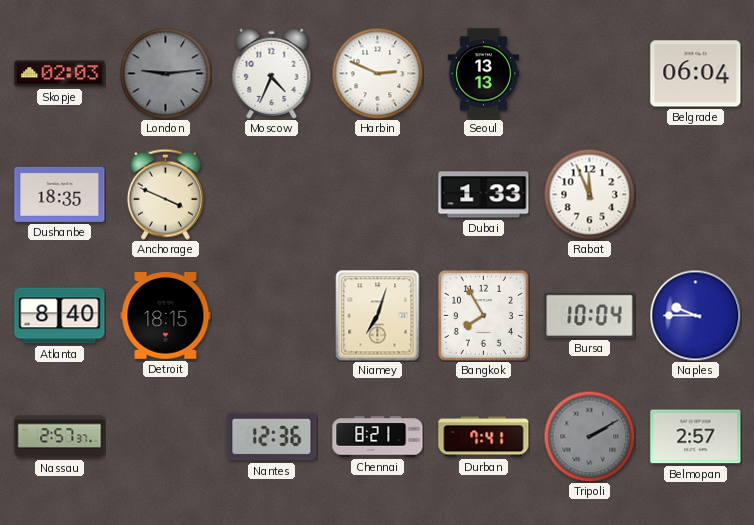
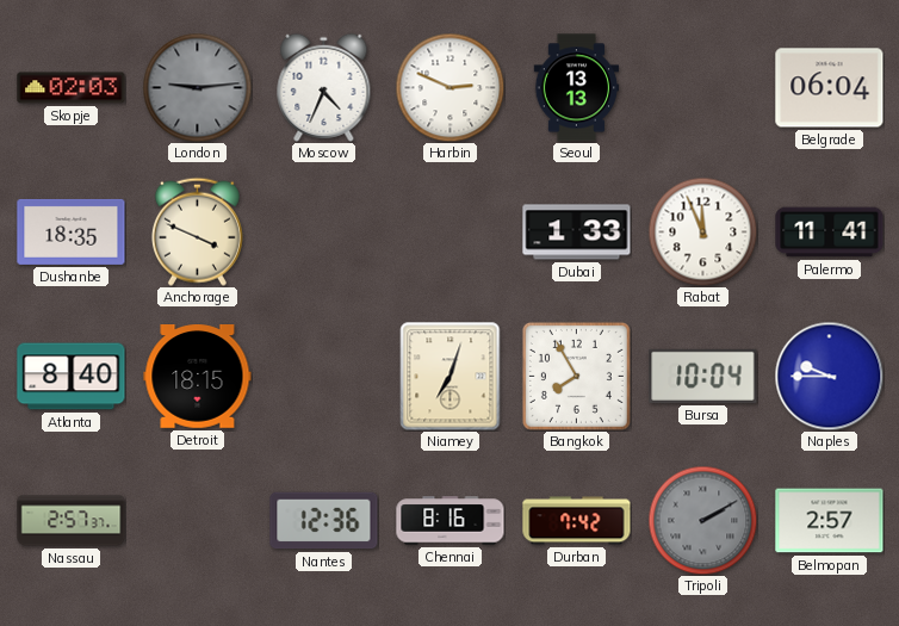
Palermo: none -> 11:41 (830, 233)
Chennai: 8:21 -> 8:16 (451, 521)
Durban: 7:41 -> 7:42 (577, 521)
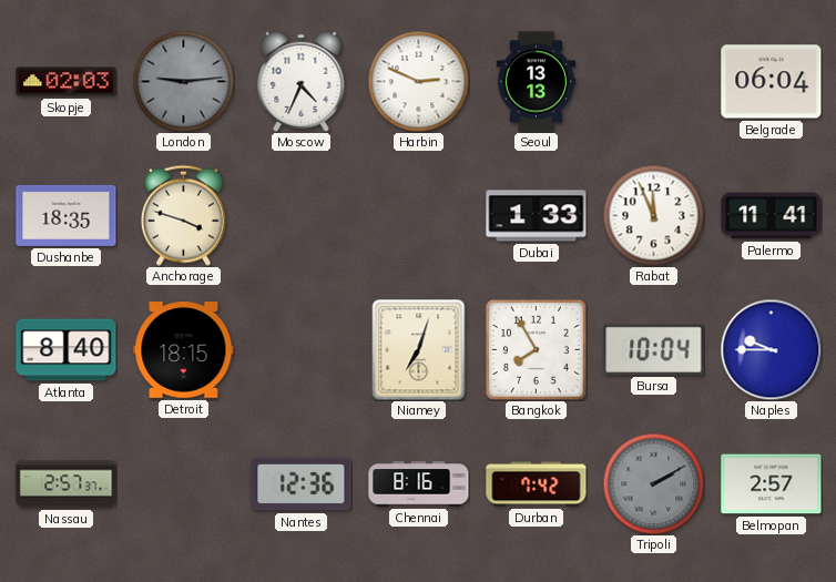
Anchorage: 3:49 -> 3:48 (183, 215)
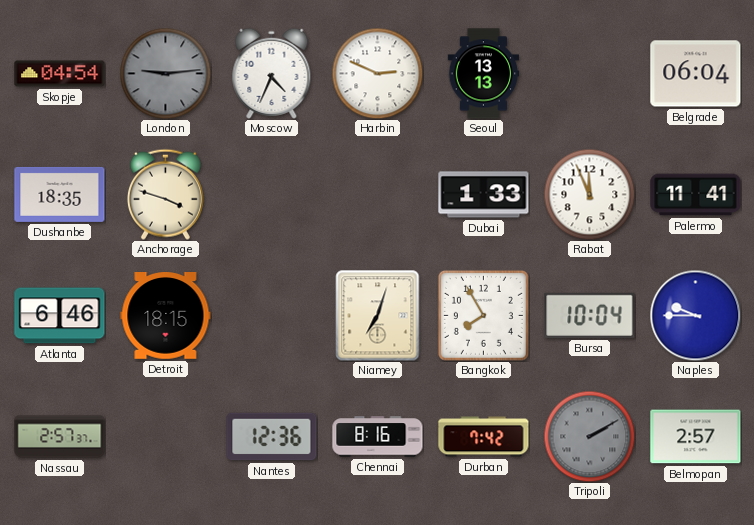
Skopje: 02:03 -> 04:54 (60, 74)
Atlanta: 8:40 -> 6:46 (60, 316)
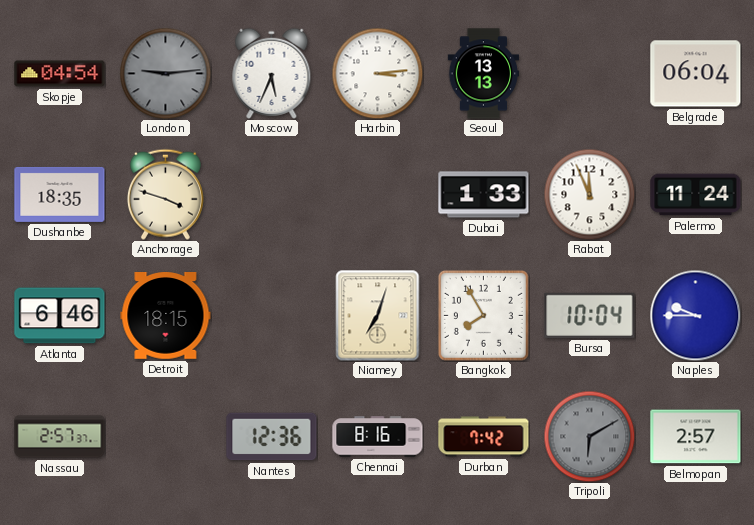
Moscow: 4:34 -> 5:34 (272, 73)
Harbin: 2:49 -> 3:14 (377, 73)
Palermo: 11:41 -> 11:24 (696, 195)
Tripoli: 2:10 -> 6:10 (589, 436)
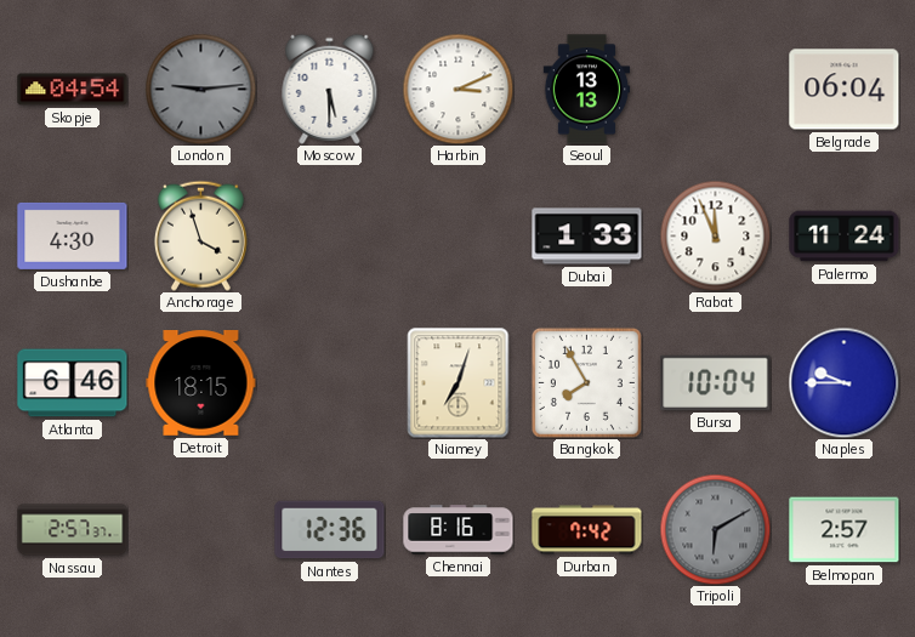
Moscow: 5:34 -> 5:30 (330, 89)
Harbin: 3:14 -> 3:11 (457, 89)
Dushanbe: 18:35 -> 4:30 (73, 235)
Anchorage: 3:48 -> 3:57 (200, 235)
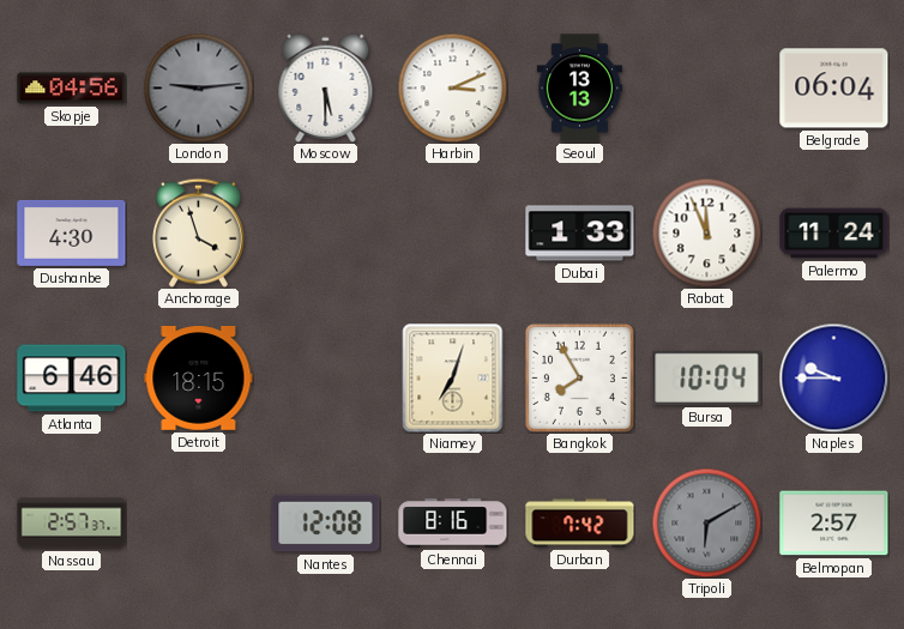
Skopje: 04:54 -> 04:56 (72, 89)
Nantes: 12:36 -> 12:08 (326, 524)
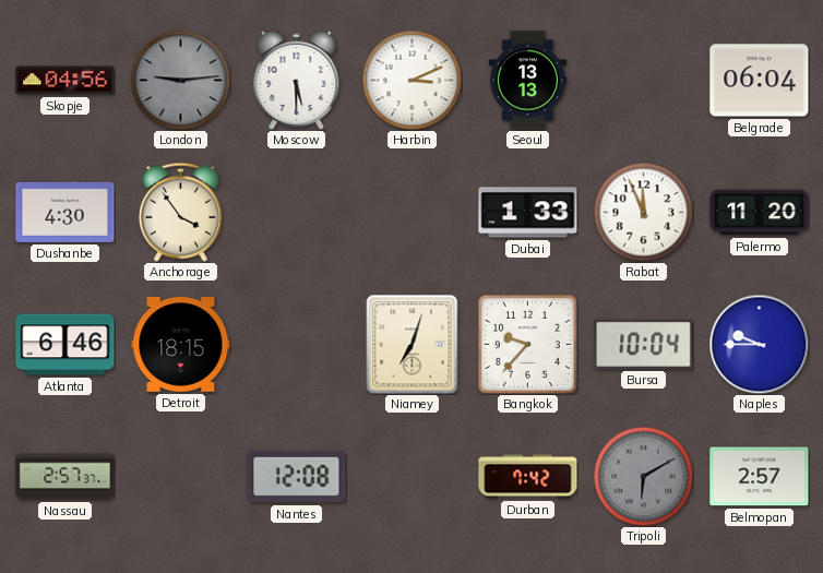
Anchorage: 3:57 -> 3:54 (180, 212)
Palermo: 11:24 -> 11:20 (760, 213)
Bangkok: 7:55 -> 9:37 (527, 344)
Chennai: 8:16 -> none (453, 524)
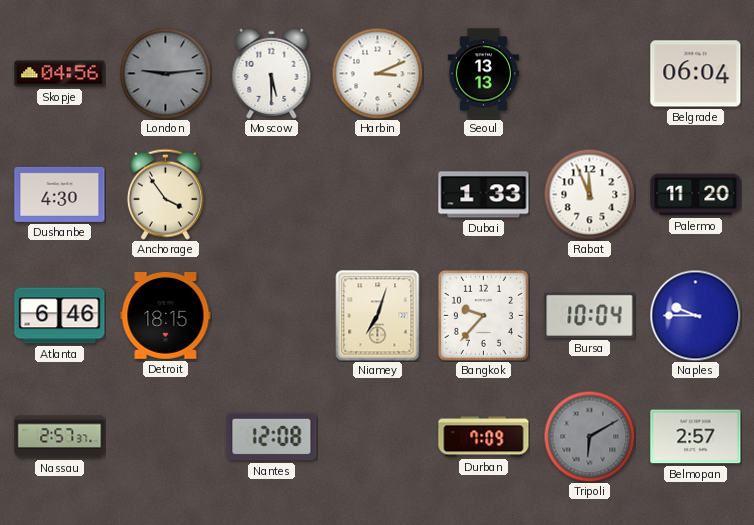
Durban: 7:42 -> 7:09 (484, 437)
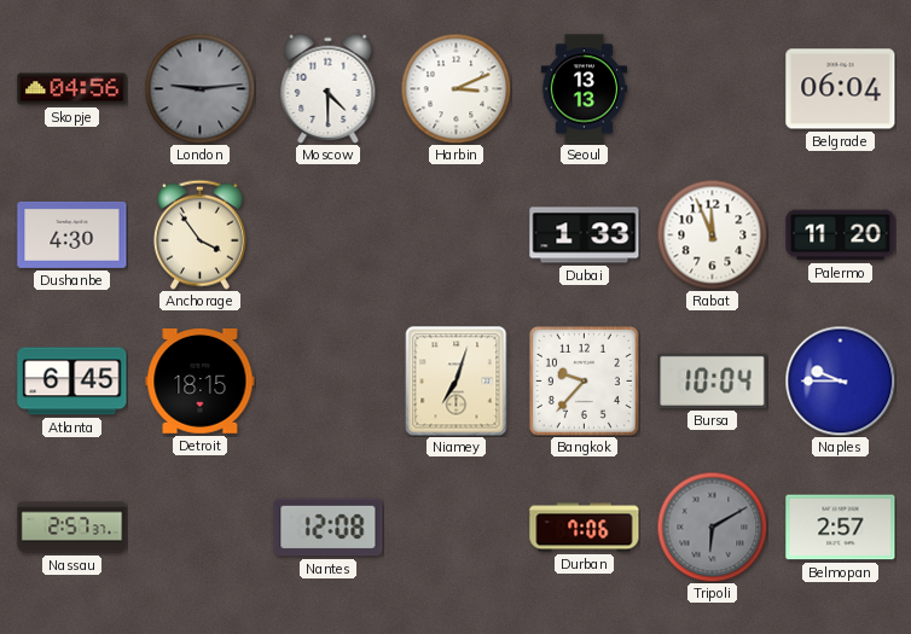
Moscow: 5:30 -> 4:30 (329, 88)
Atlanta: 6:46 -> 6:45 (72, 382)
Durban: 7:09 -> 7:06 (585, 528)
